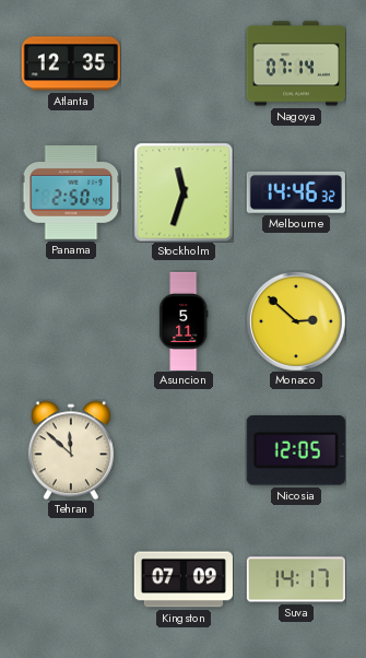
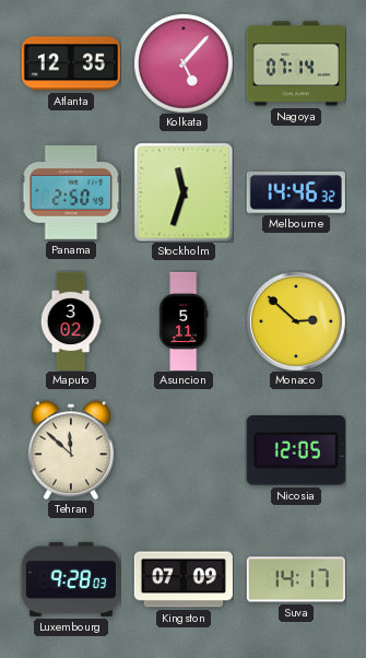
Kolkata: none -> 5:07 (184, 63)
Maputo: none -> 3:02 (71, 320)
Luxembourg: none -> 9:28 (71, 579)
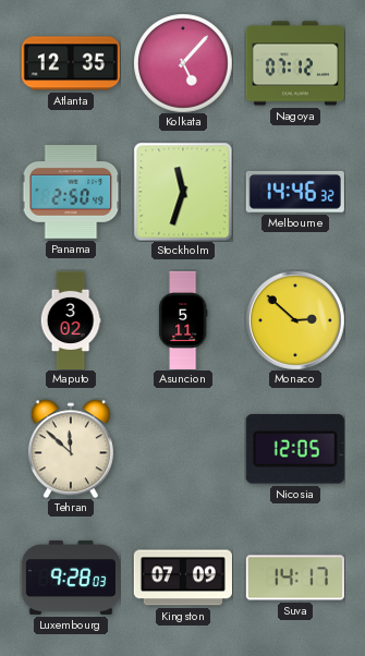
Nagoya: 07:14 -> 07:12 (295, 63)
